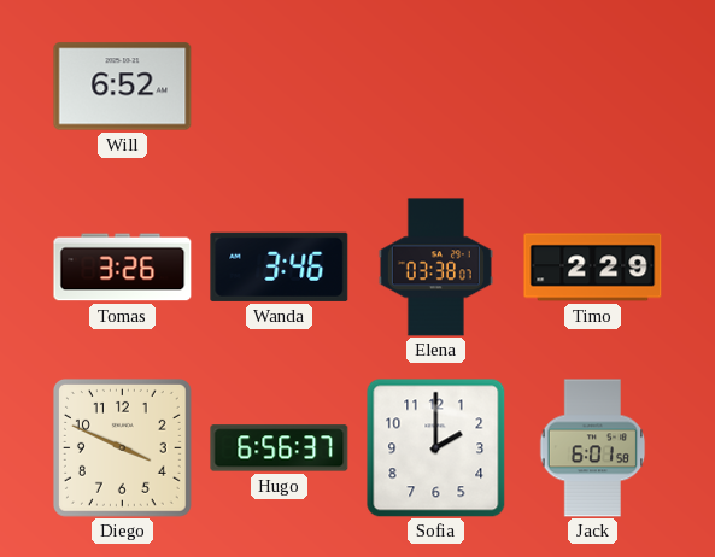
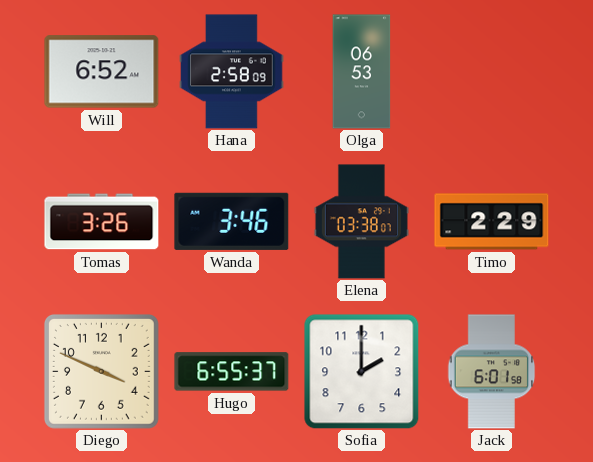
Hana: none -> 2:58 (232, 72)
Olga: none -> 06:53 (362, 72)
Hugo: 6:56 -> 6:55 (232, 372)
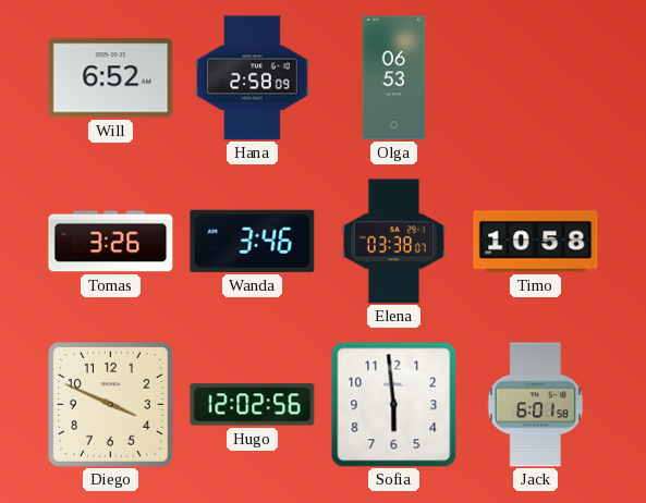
Timo: 2:29 -> 10:58 (536, 242)
Hugo: 6:55 -> 12:02 (253, 405)
Sofia: 2:00 -> 5:59 (394, 405)
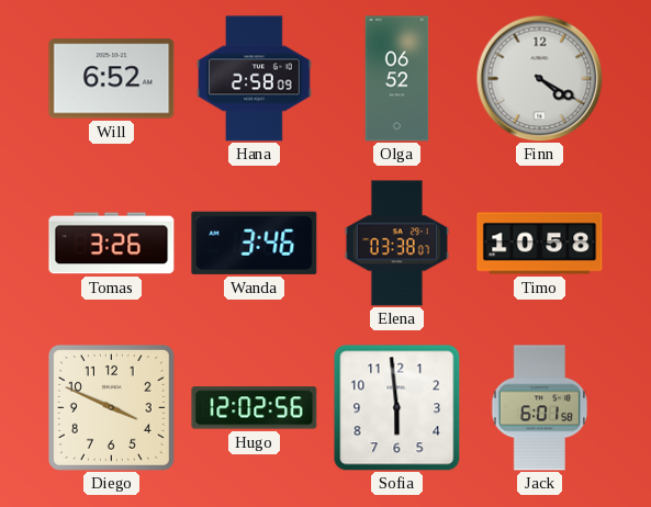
Olga: 06:53 -> 06:52 (397, 79)
Finn: none -> 4:20 (539, 78)
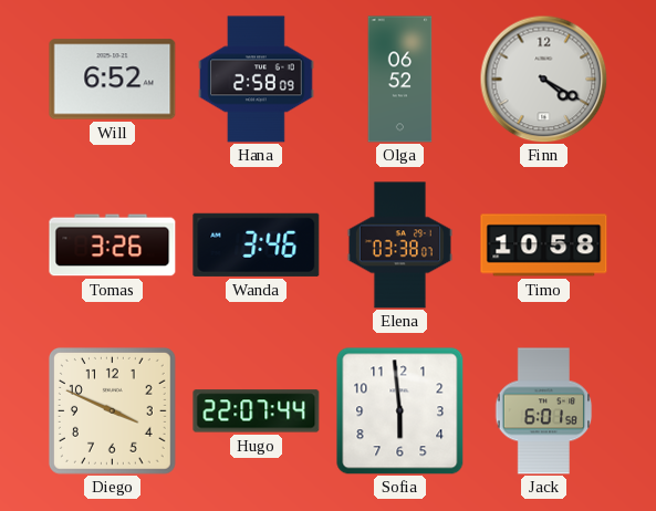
Hugo: 12:02 -> 22:07 (257, 411)
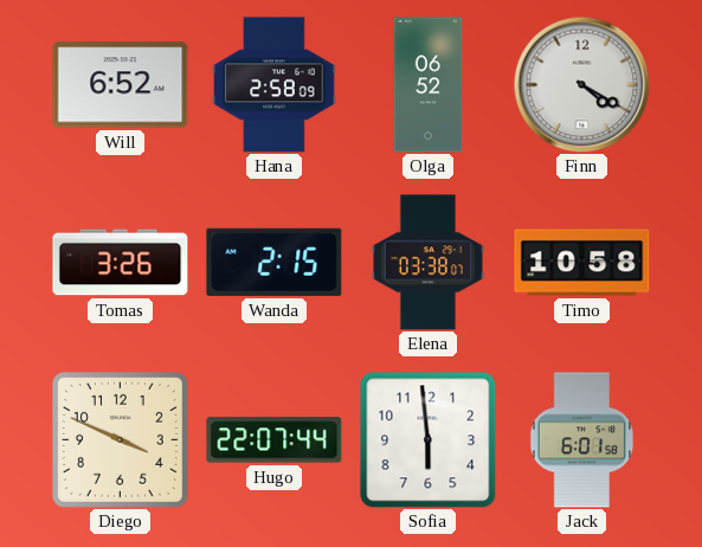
Wanda: 3:46 -> 2:15 (275, 262)
